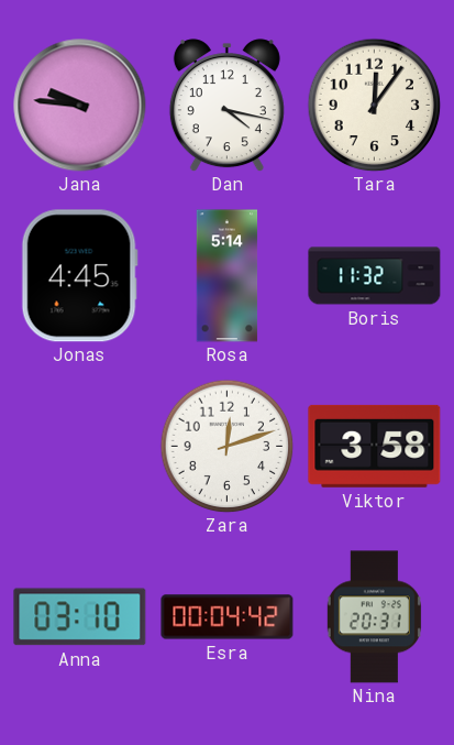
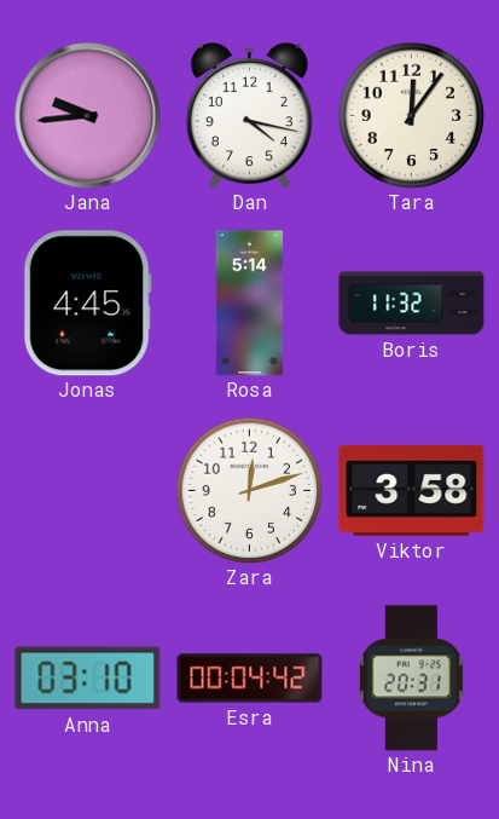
Jana: 9:46 -> 9:44 (88, 116)
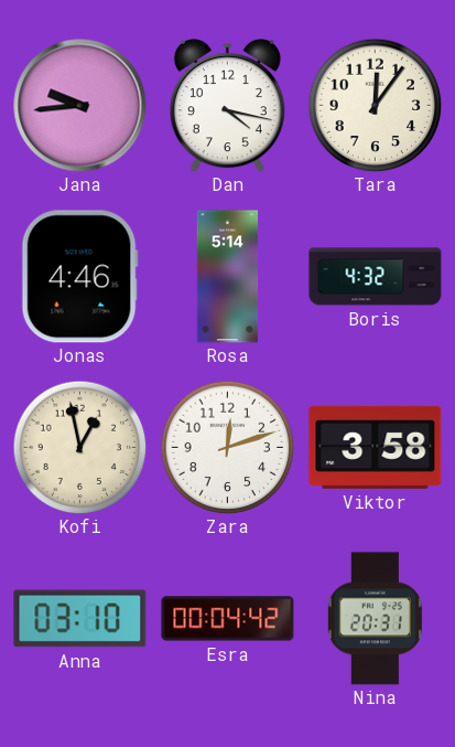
Jonas: 4:45 -> 4:46 (79, 277)
Boris: 11:32 -> 4:32 (376, 277)
Kofi: none -> 12:58 (79, 447)
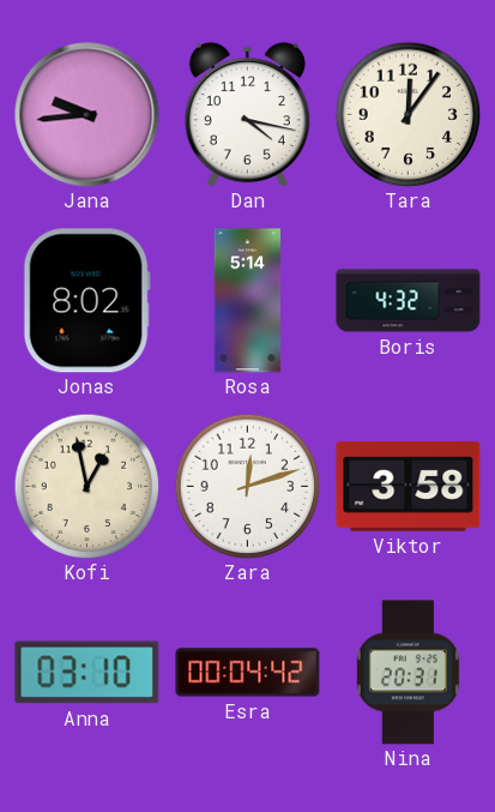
Jonas: 4:46 -> 8:02 (86, 301)
